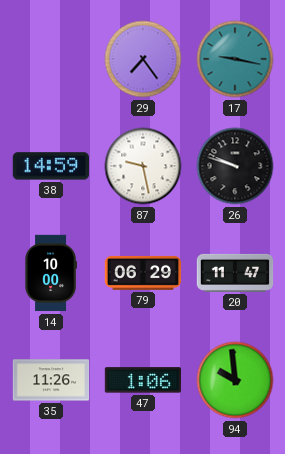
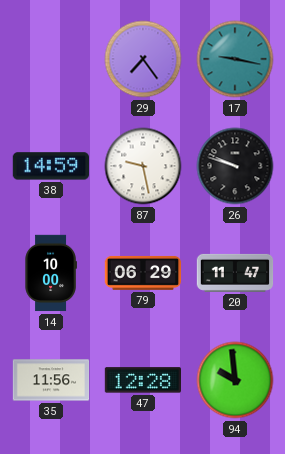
35: 11:26 -> 11:56 (51, 380)
47: 1:06 -> 12:28 (142, 380)
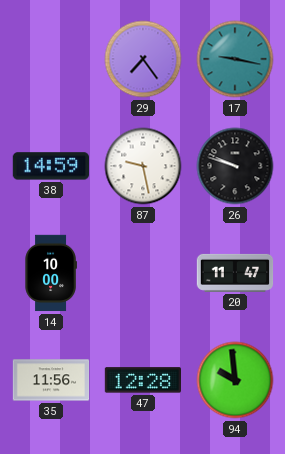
79: 06:29 -> none (143, 273)
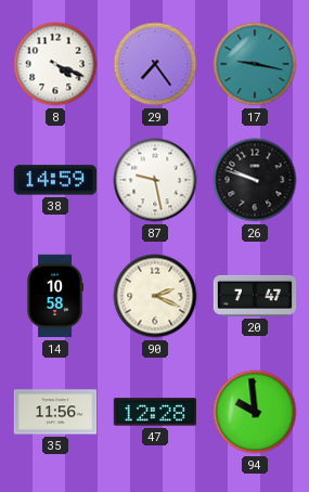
8: none -> 4:19 (55, 64)
14: 10:00 -> 10:58 (55, 296)
90: none -> 2:19 (155, 296)
20: 11:47 -> 7:47 (255, 296)
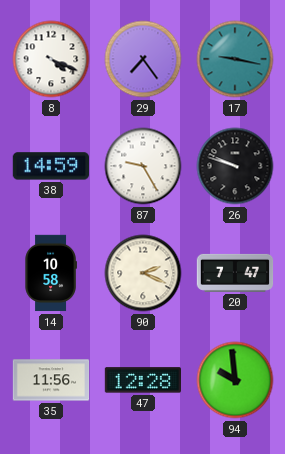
87: 9:28 -> 9:25 (143, 166)
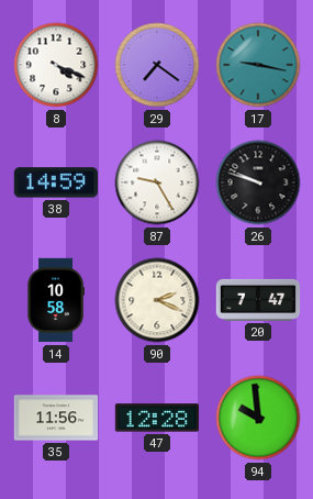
29: 7:24 -> 7:21 (157, 65)
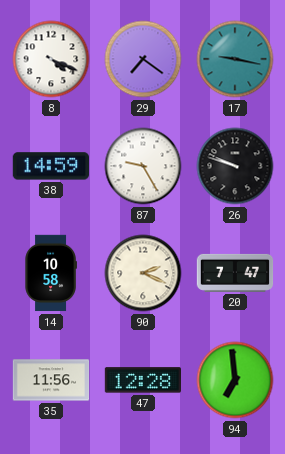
94: 9:59 -> 6:59 (235, 380)
